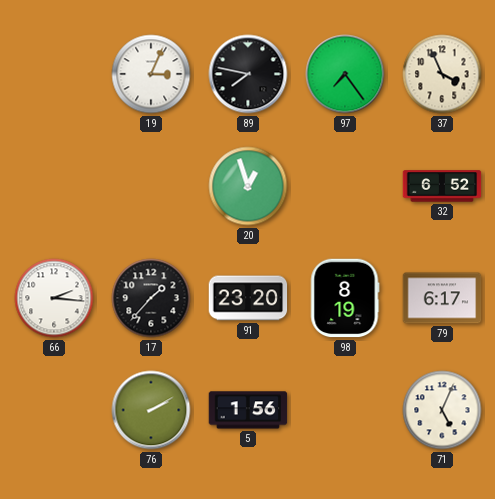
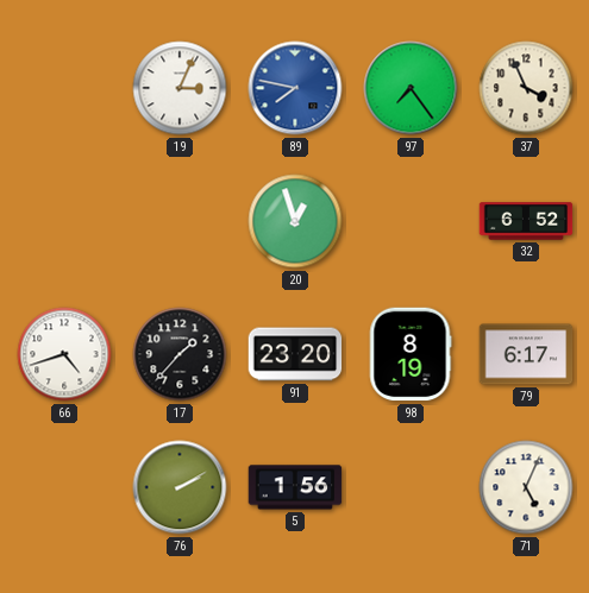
89 dial: black -> blue (295, 88)
66: 2:16 -> 4:42 (64, 354)
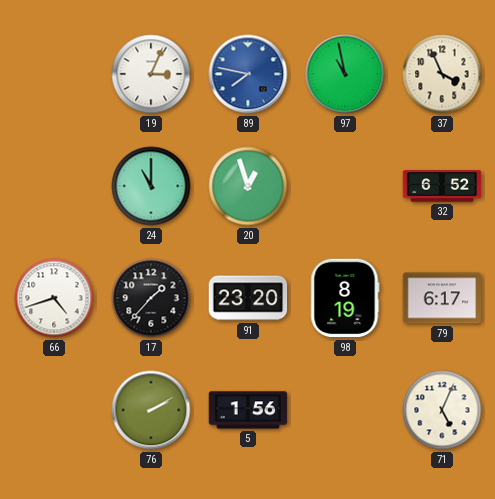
97: 7:24 -> 10:58 (345, 74)
24: none -> 11:00 (151, 186)
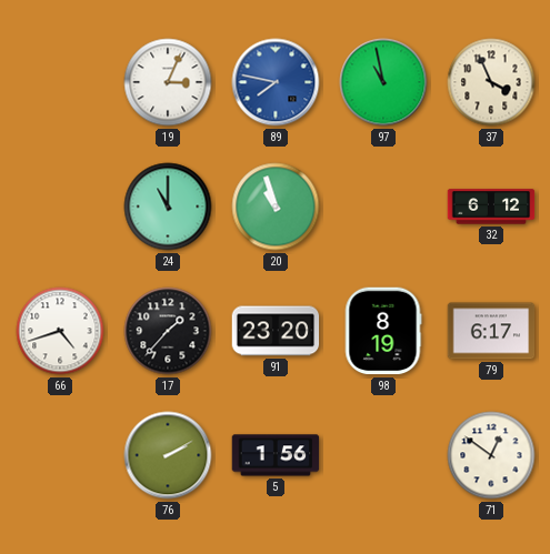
20: 12:57 -> 10:57 (276, 207)
32: 6:52 -> 6:12 (491, 207)
71: 5:04 -> 12:51 (491, 455)
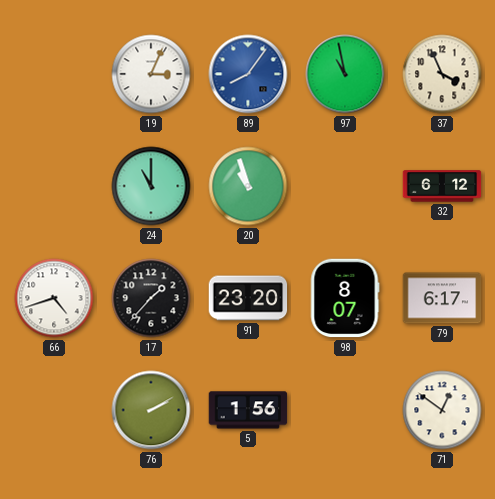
89: 7:47 -> 8:06 (248, 74)
98: 8:19 -> 8:07 (345, 298)
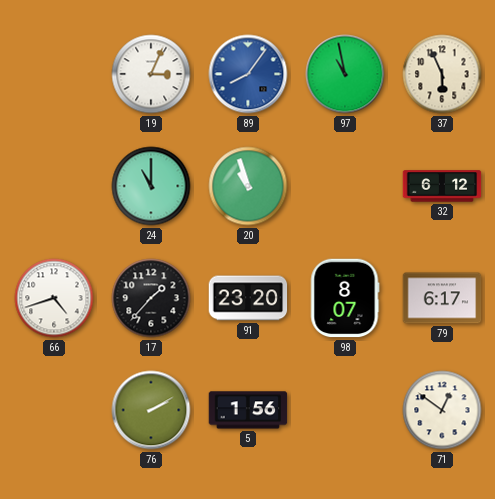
37: 3:56 -> 5:56 (442, 74)
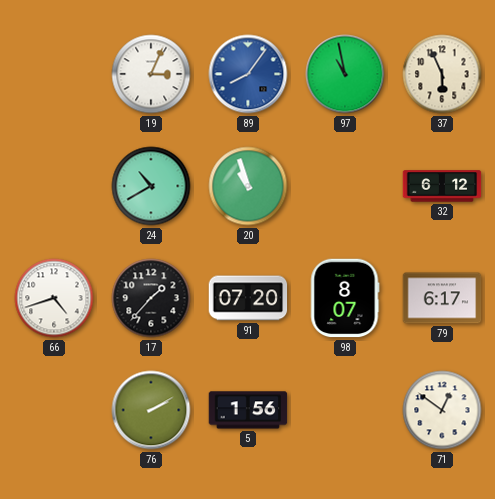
24: 11:00 -> 10:40 (151, 186)
91: 23:20 -> 07:20 (248, 298)
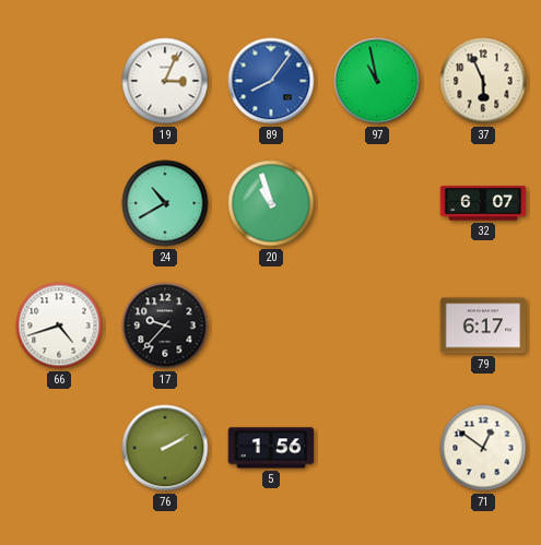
32: 6:12 -> 6:07 (483, 203)
17: 1:37 -> 9:37 (165, 325)
91: 07:20 -> none (248, 298)
98: 8:07 -> none (345, 298)
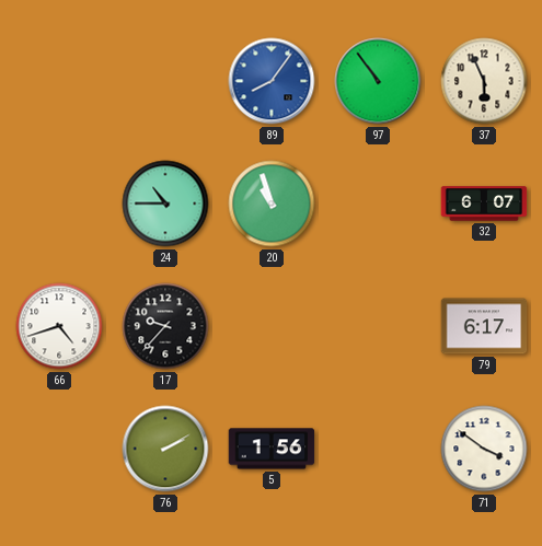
19: 3:04 -> none (165, 81)
97: 10:58 -> 10:54 (378, 81)
24: 10:40 -> 10:45 (165, 204)
71: 12:51 -> 3:51 (484, 449)
